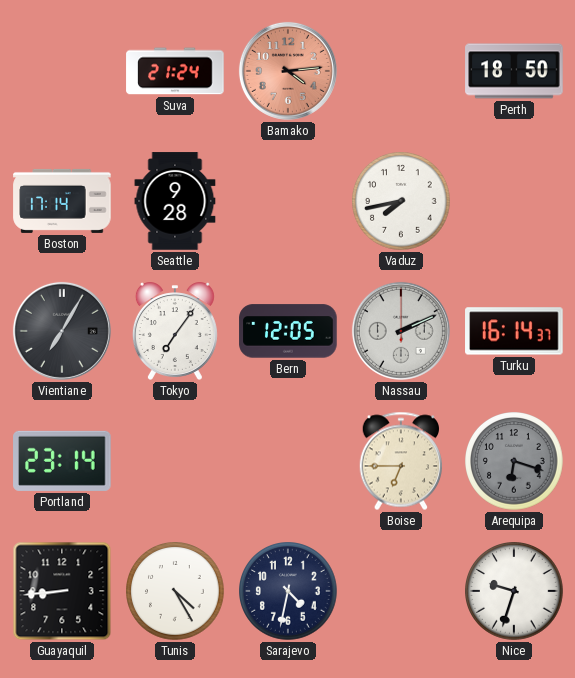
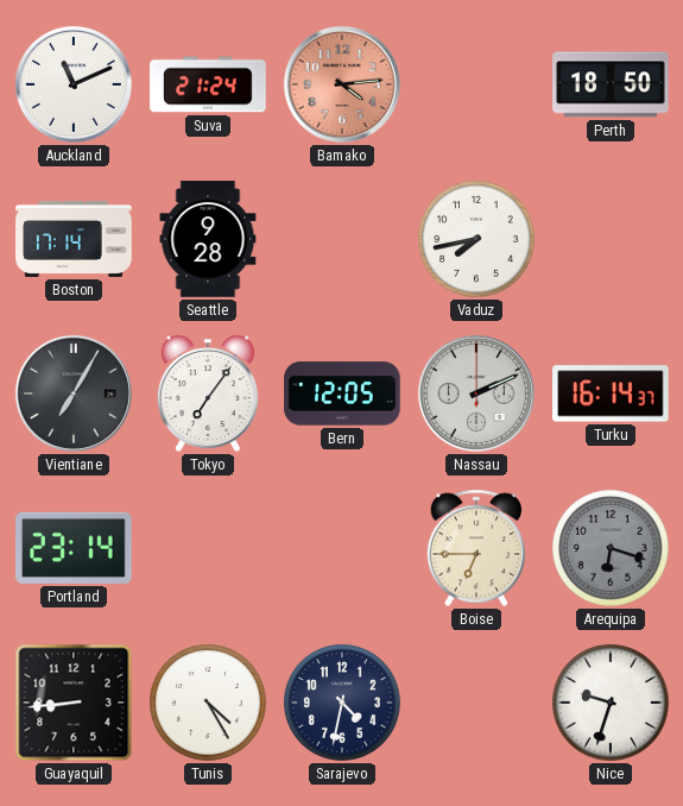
Auckland: none -> 11:11 (74, 84)
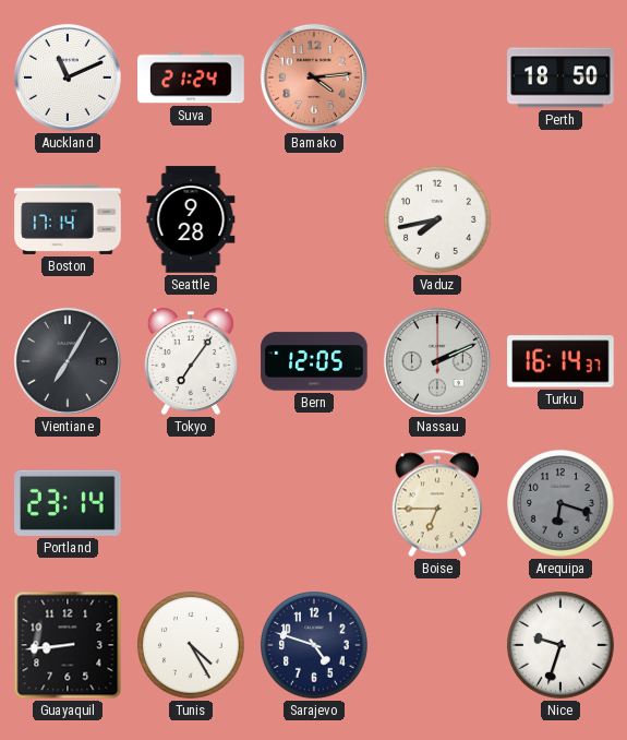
Sarajevo: 4:32 -> 4:48 (315, 645)
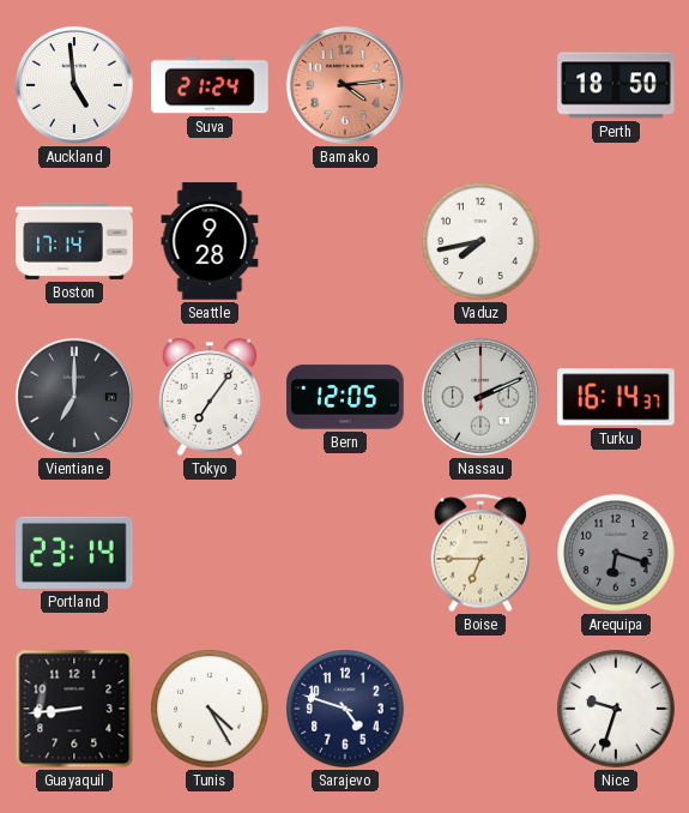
Auckland: 11:11 -> 4:59 (74, 85)
Vientiane: 7:05 -> 7:00 (74, 397)
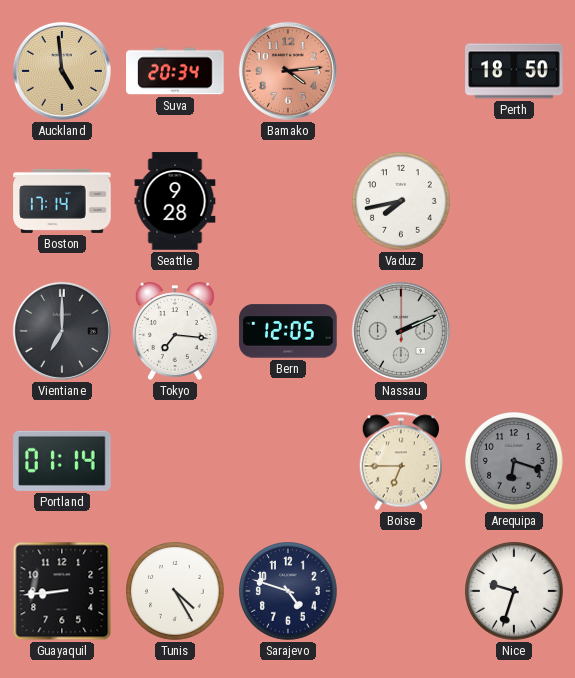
Auckland dial: white -> champagne (62, 71)
Suva: 21:24 -> 20:34 (175, 71)
Tokyo: 7:06 -> 7:16 (175, 331)
Turku: 16:14 -> none (616, 397)
Portland: 23:14 -> 01:14 (62, 461)
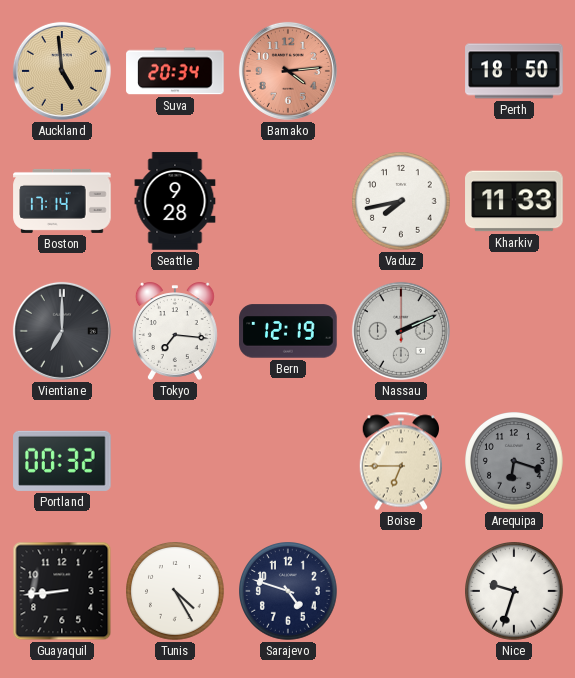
Kharkiv: none -> 11:33 (514, 201)
Bern: 12:05 -> 12:19 (288, 331)
Portland: 01:14 -> 00:32 (62, 461)
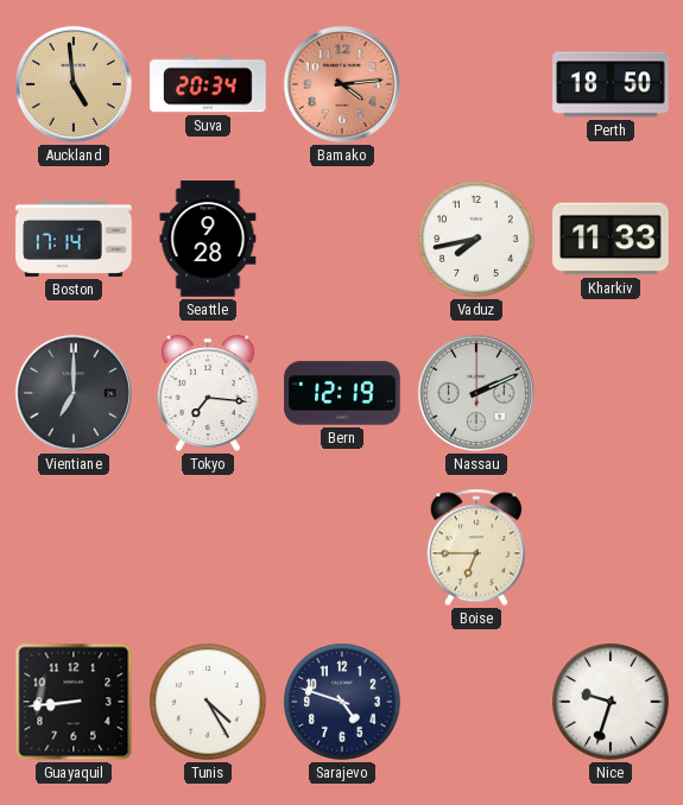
Portland: 00:32 -> none (62, 461)
Arequipa: 6:18 -> none (515, 461)
